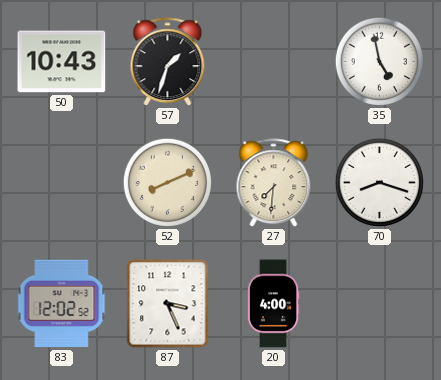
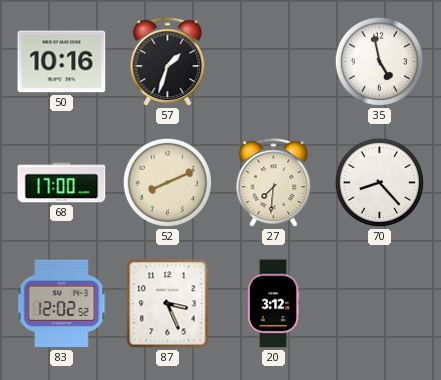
50: 10:43 -> 10:16 (62, 62)
68: none -> 17:00 (62, 183)
70: 8:18 -> 8:23 (379, 182)
20: 4:00 -> 3:12 (273, 304)
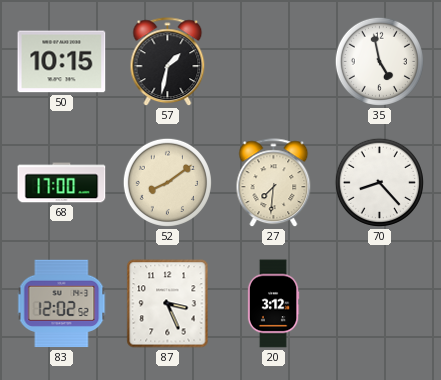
50: 10:16 -> 10:15 (62, 62)
57: 1:33 -> 1:32 (168, 62)
52: 8:11 -> 8:09 (167, 182)
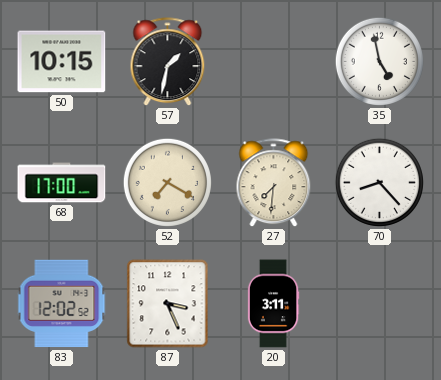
52: 8:09 -> 7:20 (167, 182)
20: 3:12 -> 3:11 (273, 304)
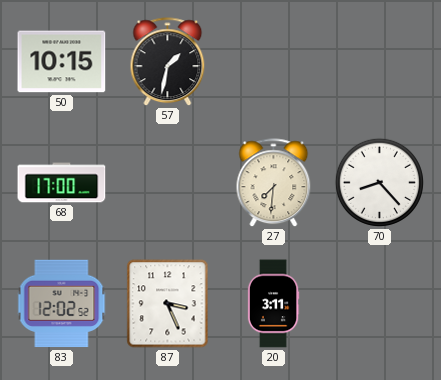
35: 4:58 -> none (379, 61)
52: 7:20 -> none (167, 182)
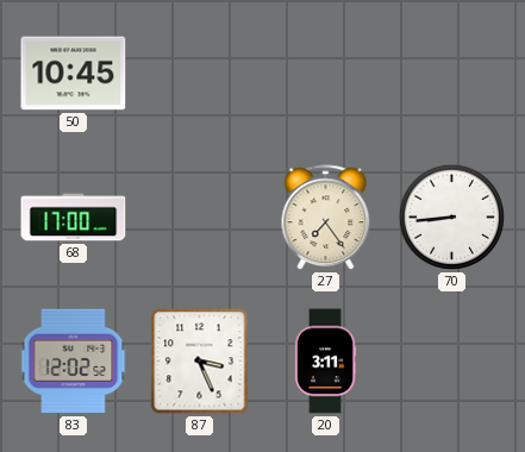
50: 10:15 -> 10:45 (74, 74)
57: 1:32 -> none (168, 62)
27: 7:31 -> 7:24 (326, 218)
70: 8:23 -> 8:44 (451, 216)
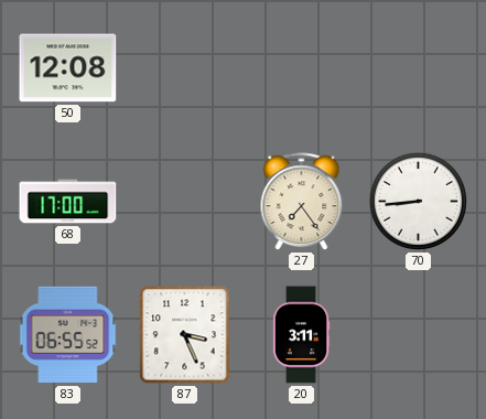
50: 10:45 -> 12:08 (68, 68)
83: 12:02 -> 06:55 (68, 335)
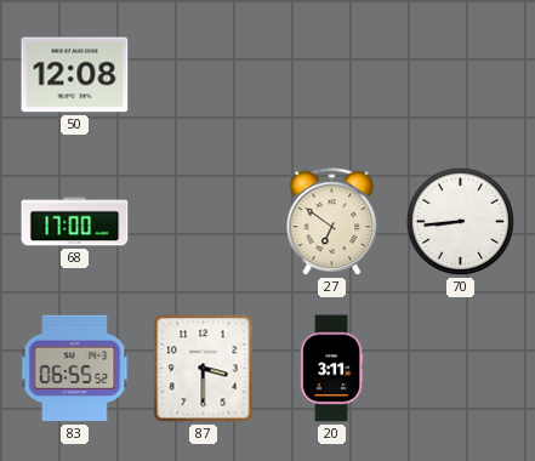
27: 7:24 -> 6:51 (332, 222)
87: 3:26 -> 3:30 (204, 369)
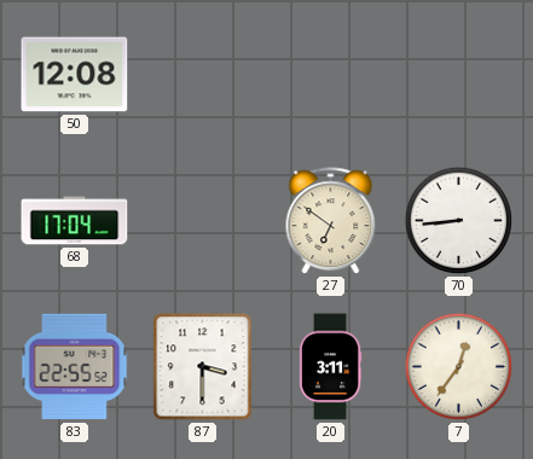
68: 17:00 -> 17:04 (75, 221)
83: 06:55 -> 22:55 (75, 367)
7: none -> 12:36 (458, 366)
